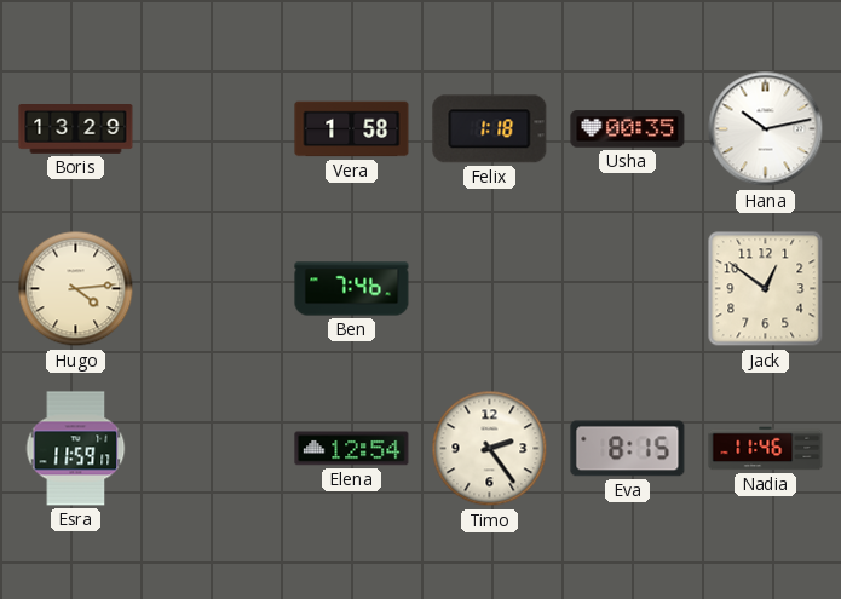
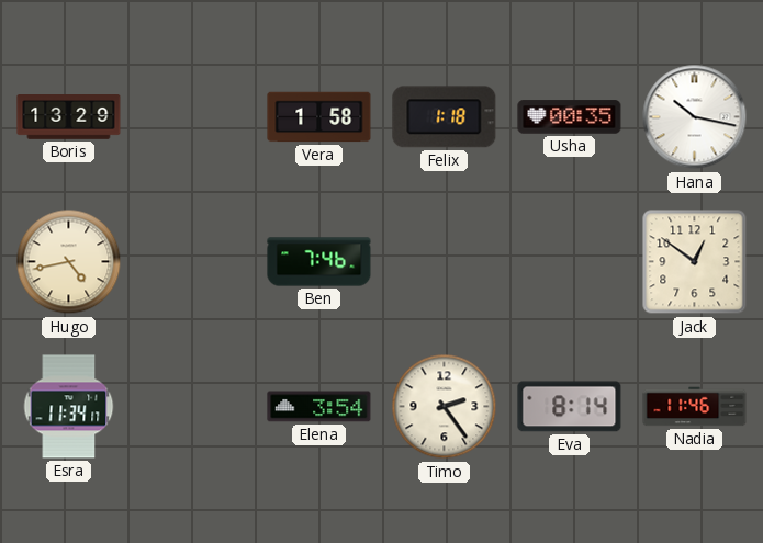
Hana: 10:13 -> 10:17 (695, 117)
Hugo: 4:14 -> 4:43 (69, 262)
Esra: 11:59 -> 11:34 (69, 407)
Elena: 12:54 -> 3:54 (319, 407)
Eva: 8:15 -> 8:14 (570, 407)
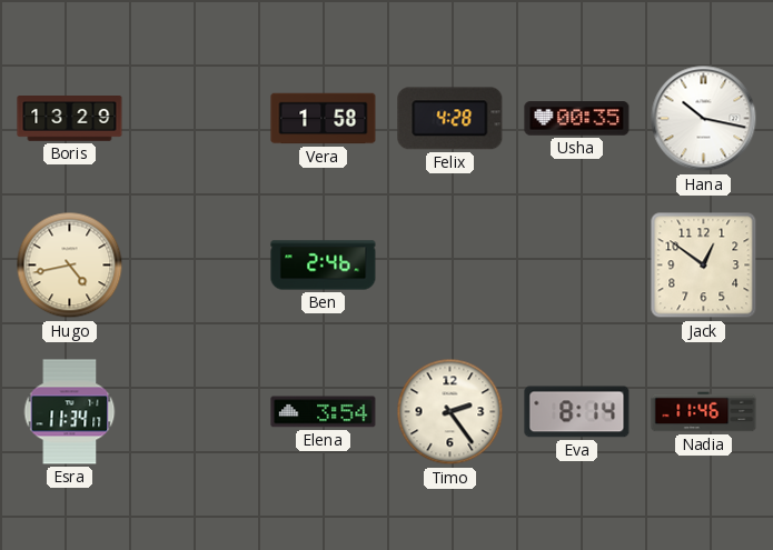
Felix: 1:18 -> 4:28 (450, 119)
Ben: 7:46 -> 2:46 (324, 266)
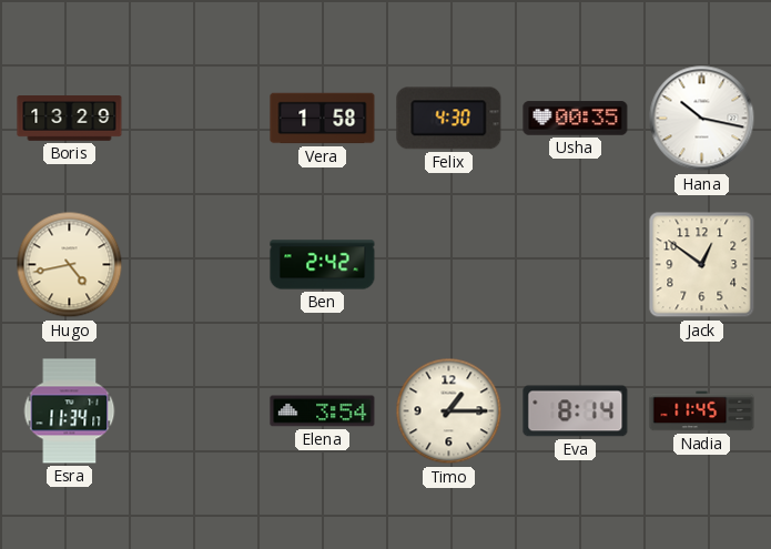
Felix: 4:28 -> 4:30 (449, 119)
Ben: 2:46 -> 2:42 (323, 265)
Timo: 2:24 -> 1:15 (449, 411)
Nadia: 11:46 -> 11:45 (702, 411)
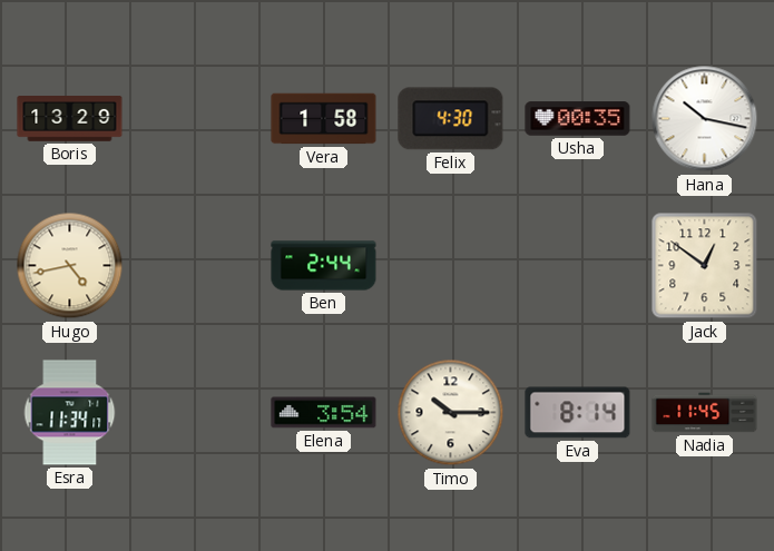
Ben: 2:42 -> 2:44 (324, 266)
Timo: 1:15 -> 10:15 (451, 413)
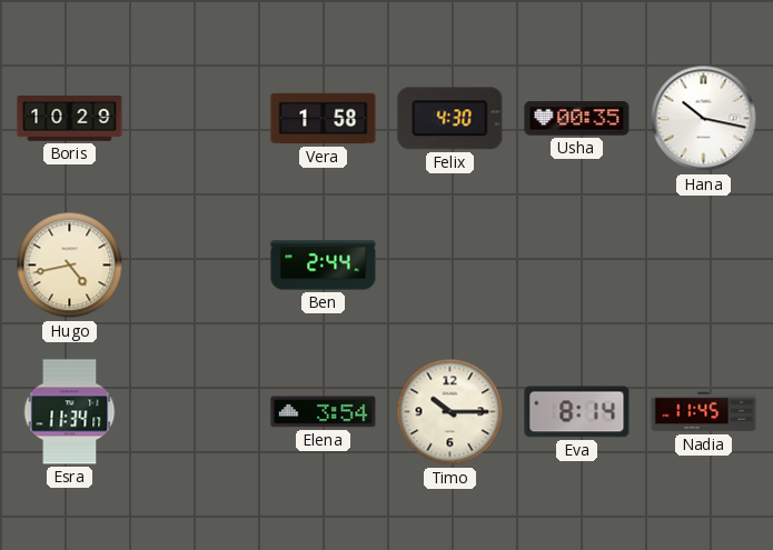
Boris: 13:29 -> 10:29 (70, 119)
Jack: 12:51 -> none (705, 266)
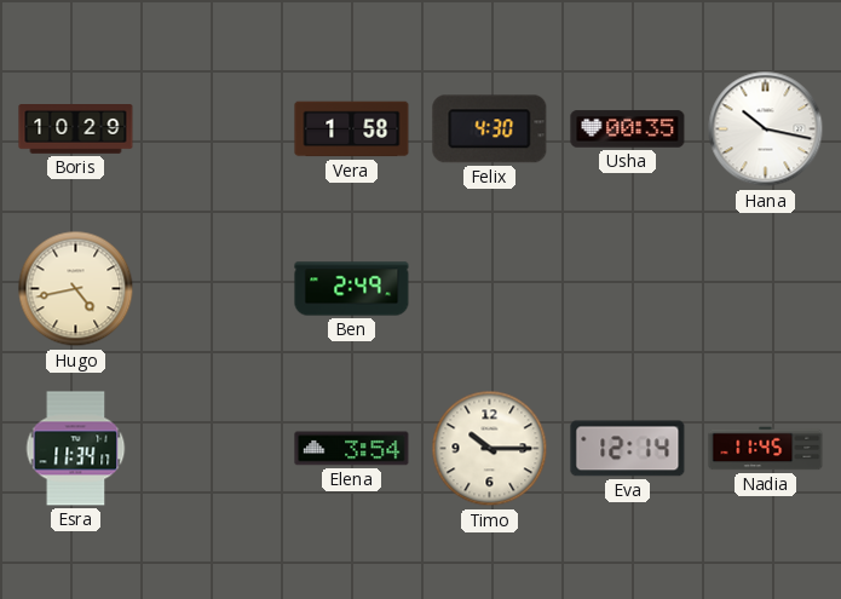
Ben: 2:44 -> 2:49 (352, 289)
Eva: 8:14 -> 12:14 (628, 449)
